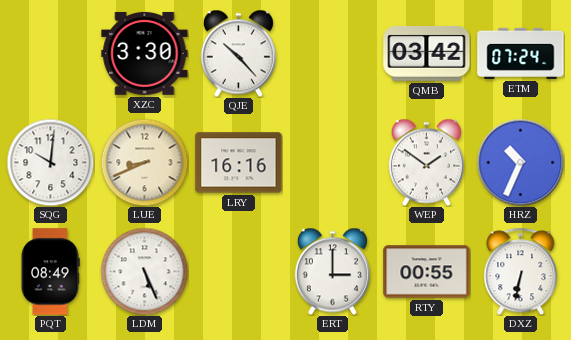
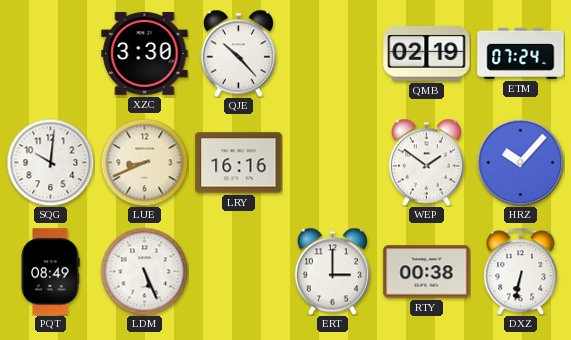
QMB: 03:42 -> 02:19 (427, 53)
HRZ: 10:34 -> 10:07 (520, 162)
RTY: 00:55 -> 00:38 (427, 272)
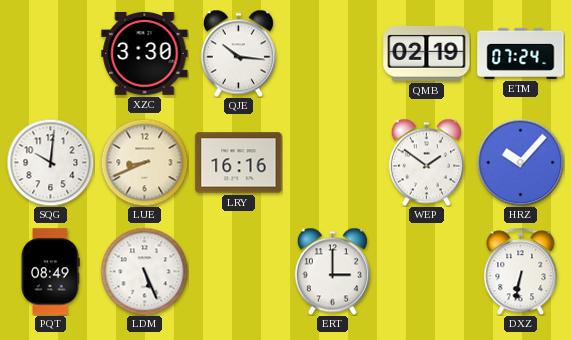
QJE: 10:23 -> 10:16 (238, 53)
RTY: 00:38 -> none (427, 272)
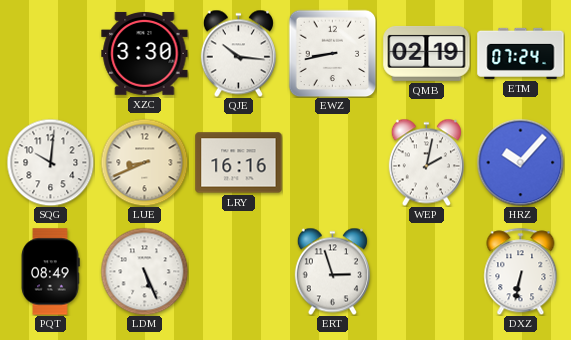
EWZ: none -> 8:43 (332, 53)
WEP: 1:51 -> 2:02 (426, 162)
ERT: 3:00 -> 2:57 (332, 271)
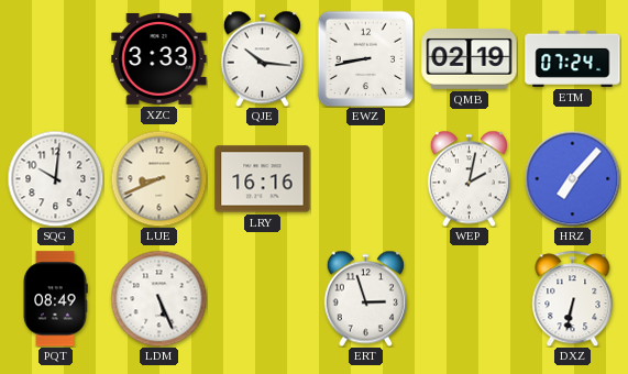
XZC: 3:30 -> 3:33 (159, 58)
HRZ: 10:07 -> 7:07 (572, 178)
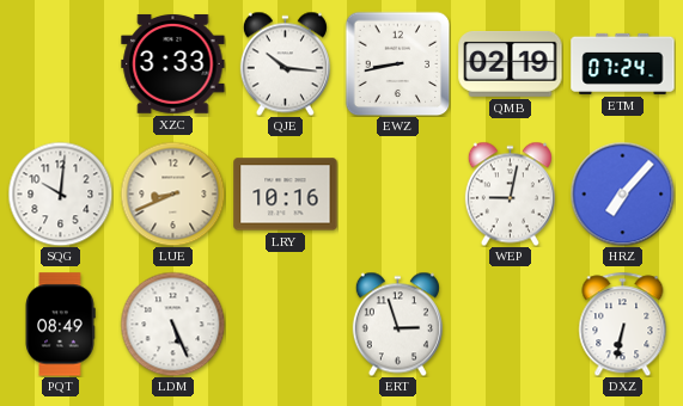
LRY: 16:16 -> 10:16 (286, 195)
WEP: 2:02 -> 9:02 (510, 193)
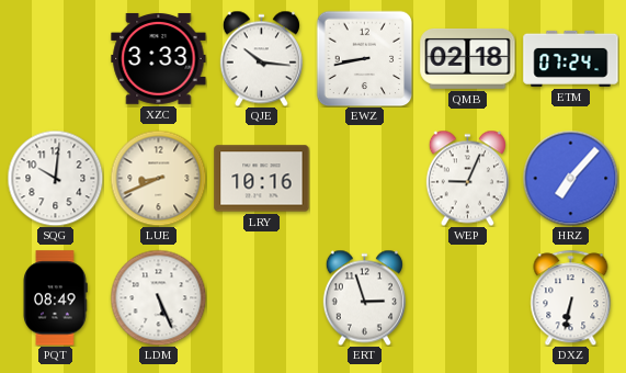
QMB: 02:19 -> 02:18 (468, 58)
WEP: 9:02 -> 9:04 (467, 178)
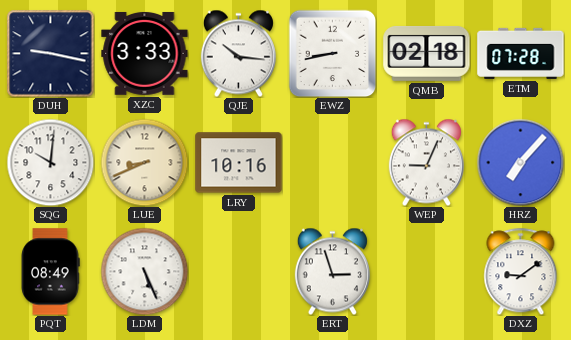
DUH: none -> 9:17 (50, 53)
ETM: 07:24 -> 07:28 (521, 53)
DXZ: 6:32 -> 9:09 (521, 271)
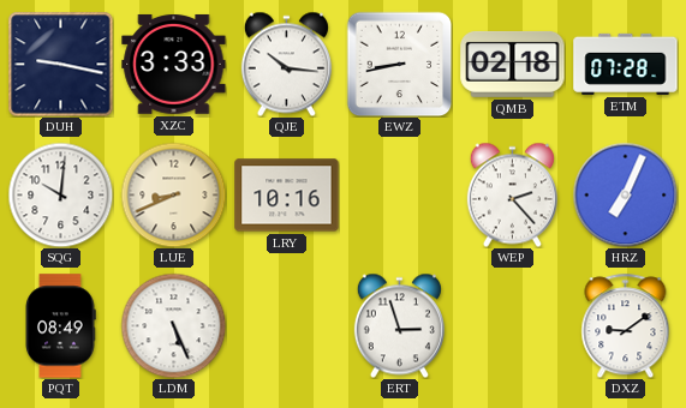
WEP: 9:04 -> 2:23 (512, 194)
HRZ: 7:07 -> 7:04 (625, 194)
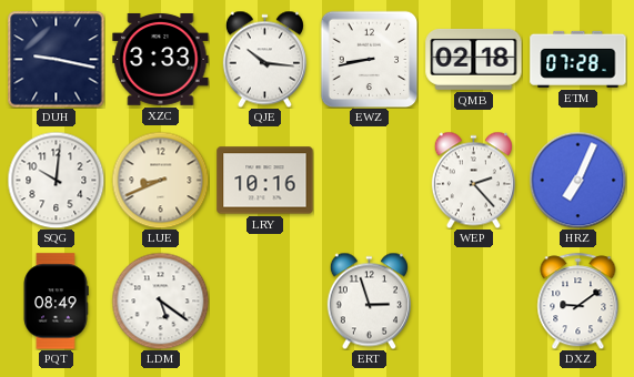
LDM: 5:26 -> 5:21 (160, 300)
